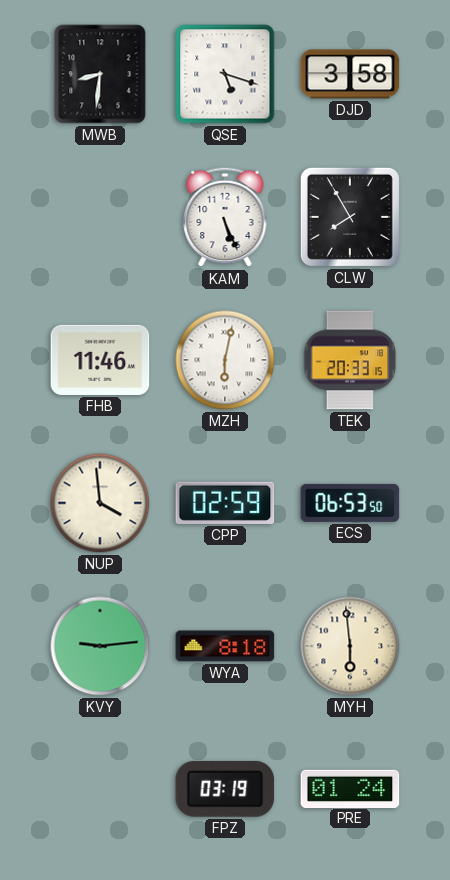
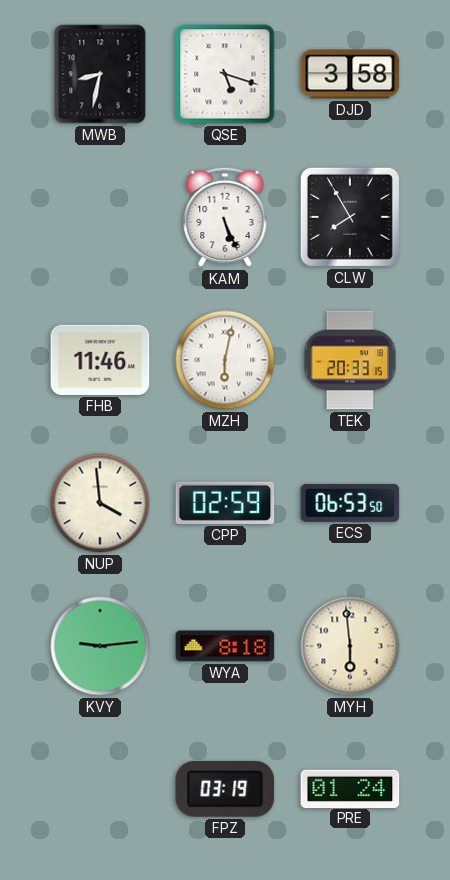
MWB: 8:31 -> 8:32 (100, 74)
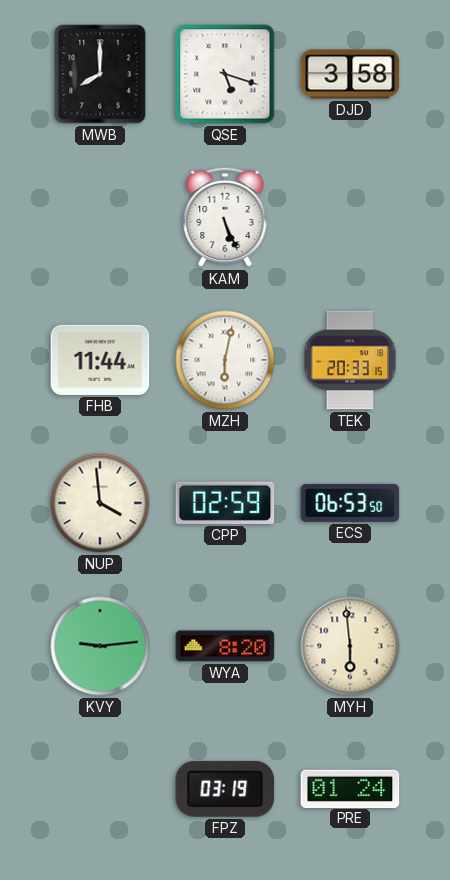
MWB: 8:32 -> 8:00 (100, 74)
CLW: 7:55 -> none (350, 217)
FHB: 11:46 -> 11:44 (100, 360)
WYA: 8:18 -> 8:20 (225, 646)
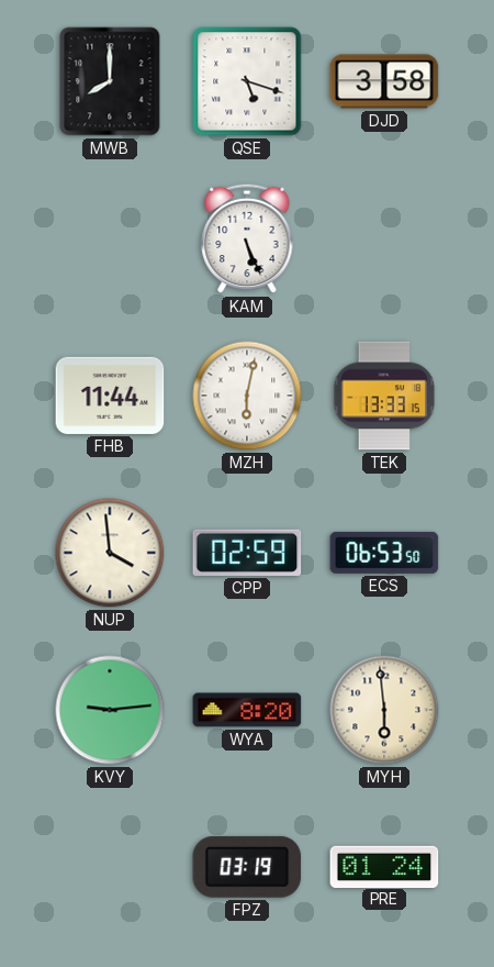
TEK: 20:33 -> 13:33 (384, 396)
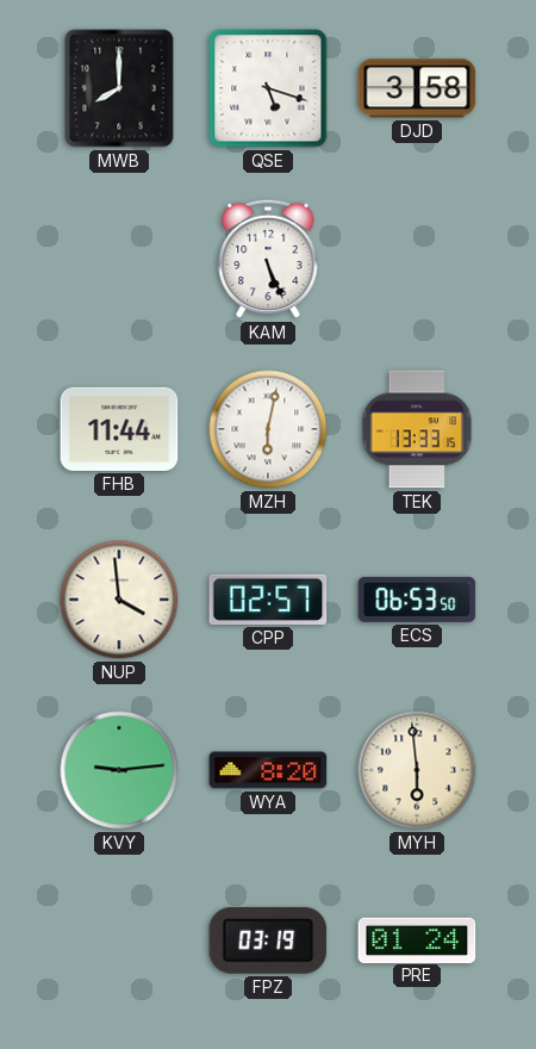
CPP: 02:59 -> 02:57 (268, 600)
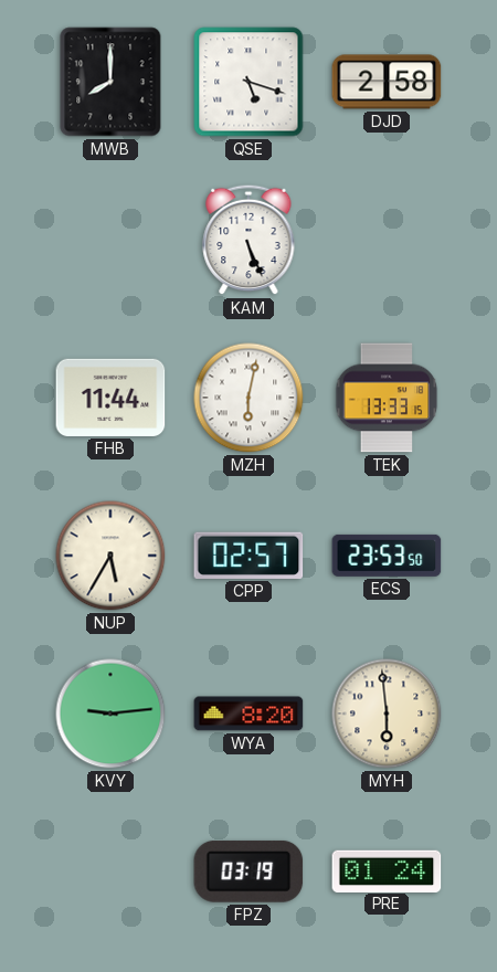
DJD: 3:58 -> 2:58 (387, 82)
NUP: 3:59 -> 5:35 (110, 556)
ECS: 06:53 -> 23:53 (387, 556)
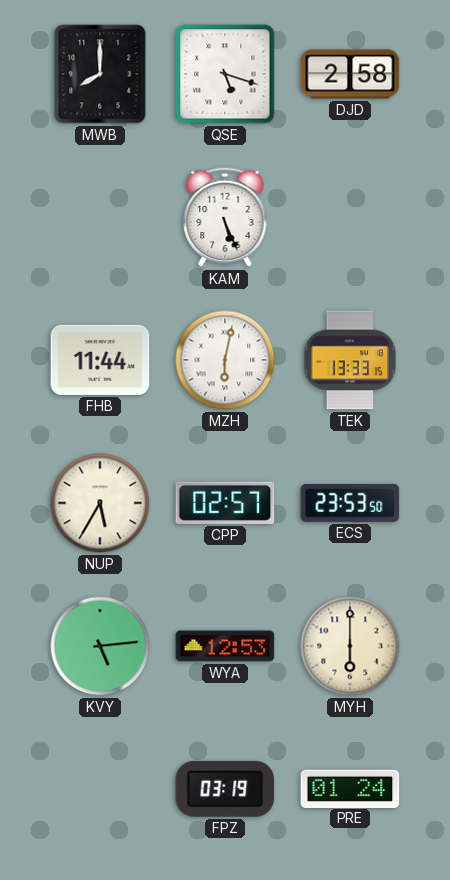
KVY: 9:14 -> 5:14 (100, 646)
WYA: 8:20 -> 12:53 (225, 646)
MYH: 5:59 -> 6:00 (350, 646)
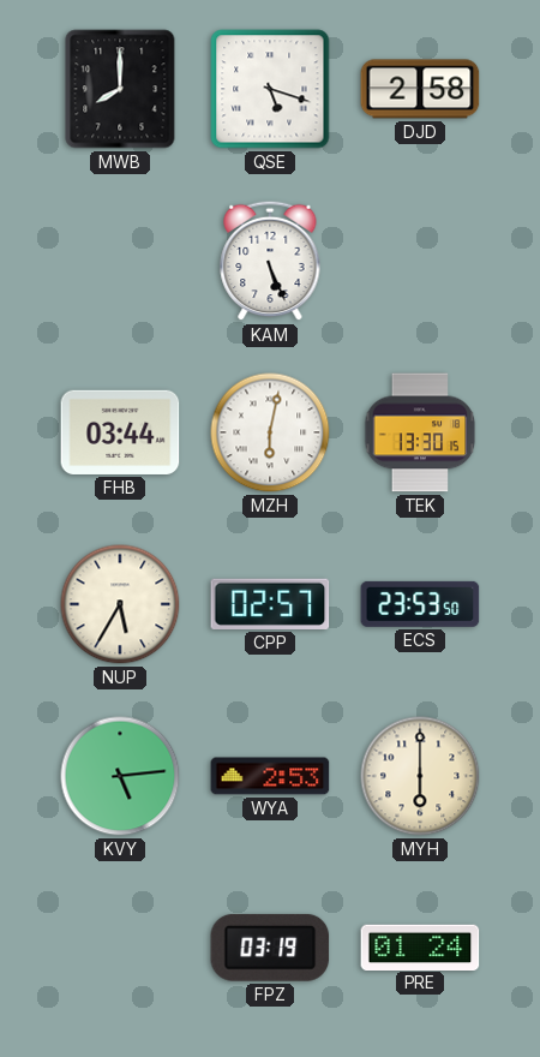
FHB: 11:44 -> 03:44 (120, 432)
TEK: 13:33 -> 13:30 (420, 432)
WYA: 12:53 -> 2:53 (270, 776)
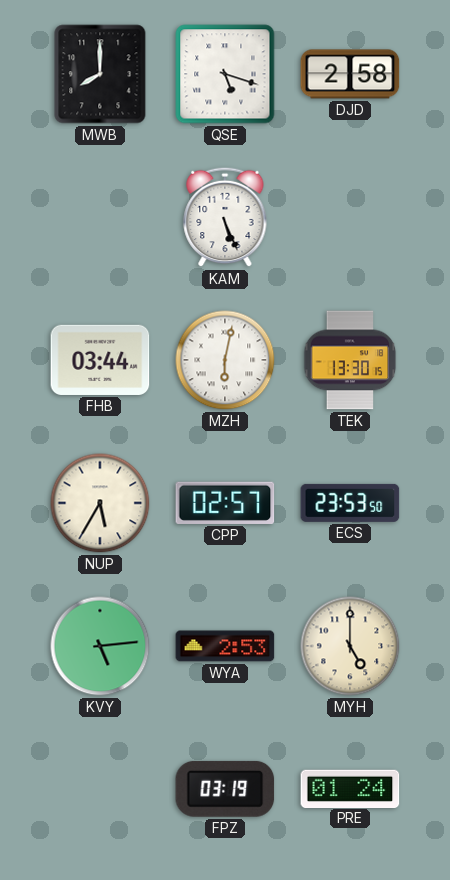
MYH: 6:00 -> 5:00 (350, 646)
